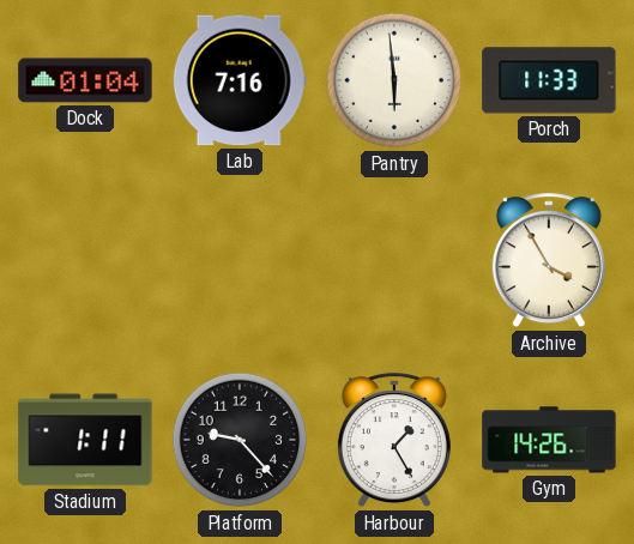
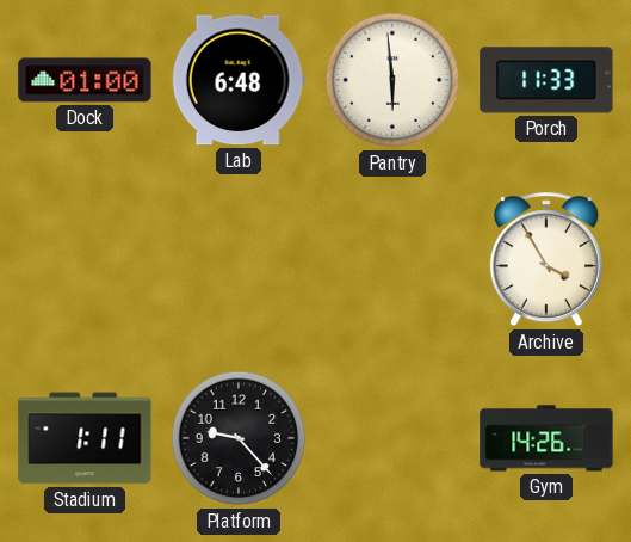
Dock: 01:04 -> 01:00 (85, 80)
Lab: 7:16 -> 6:48 (239, 80)
Harbour: 1:25 -> none (394, 441)
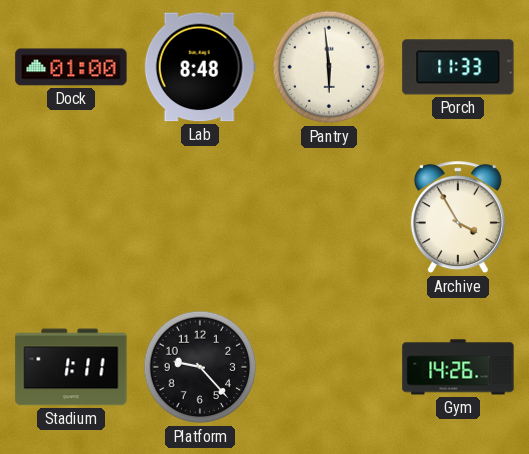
Lab: 6:48 -> 8:48 (200, 67)
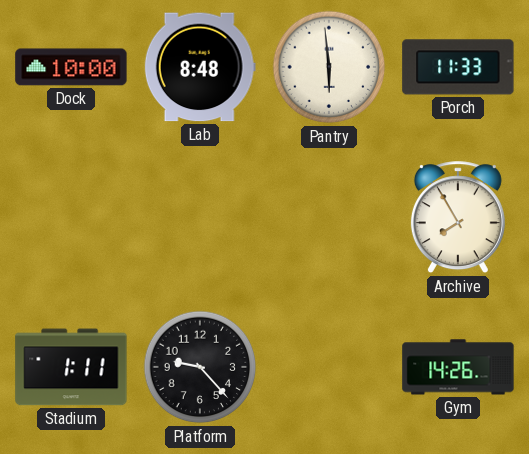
Dock: 01:00 -> 10:00 (71, 67)
Archive: 3:55 -> 7:55 (458, 218)
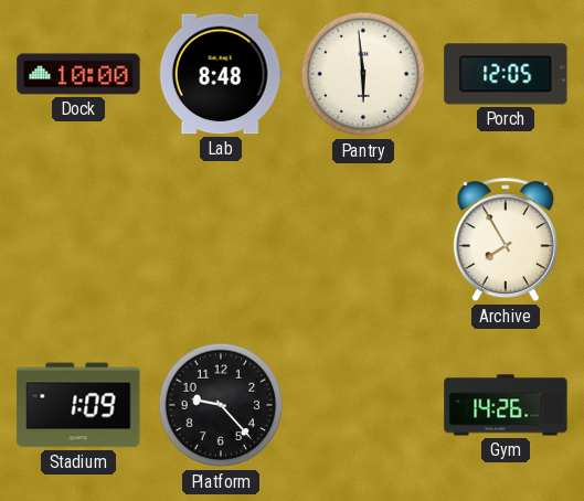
Porch: 11:33 -> 12:05 (506, 74)
Stadium: 1:11 -> 1:09 (78, 405)
